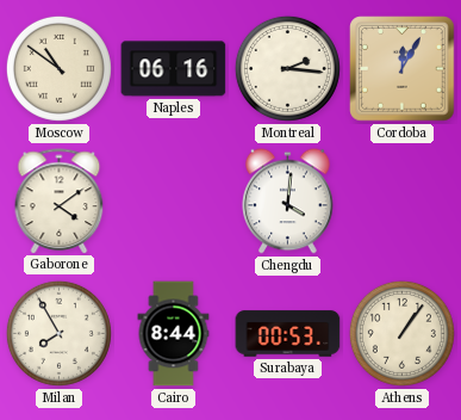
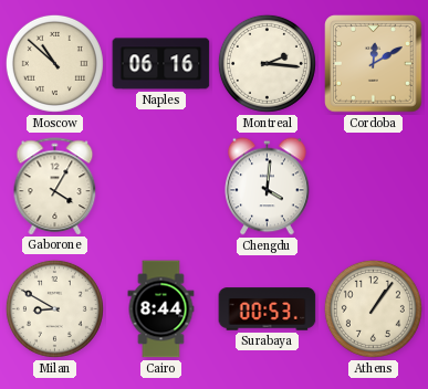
Moscow: 10:51 -> 10:52 (54, 63)
Cordoba: 12:05 -> 12:10 (374, 64)
Gaborone: 4:09 -> 4:05 (55, 186)
Milan: 7:55 -> 8:50 (54, 308)
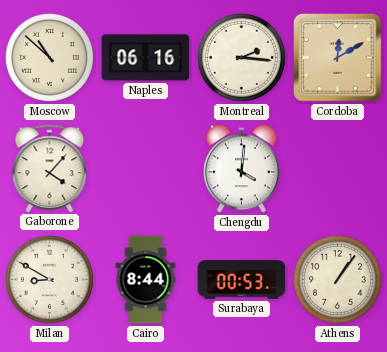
Gaborone: 4:05 -> 4:07 (50, 168)
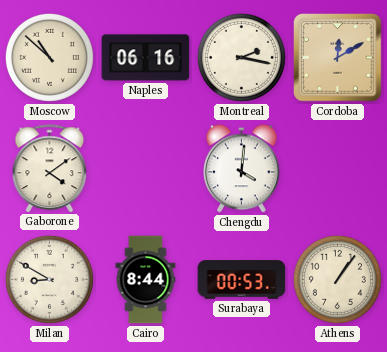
Montreal: 2:16 -> 2:17 (241, 57)
Gaborone: 4:07 -> 4:09 (50, 168)
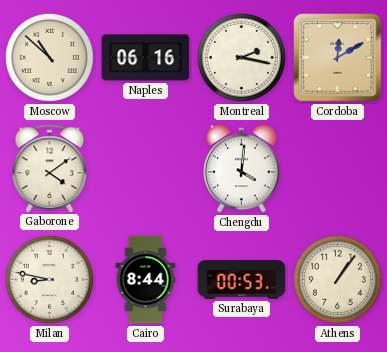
Milan: 8:50 -> 8:47 (49, 279)
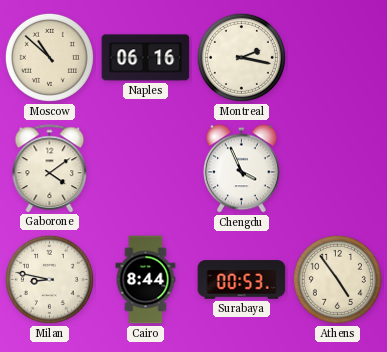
Cordoba: 12:10 -> none (338, 58)
Chengdu: 4:01 -> 3:56 (242, 169)
Athens: 1:06 -> 4:54 (337, 279)
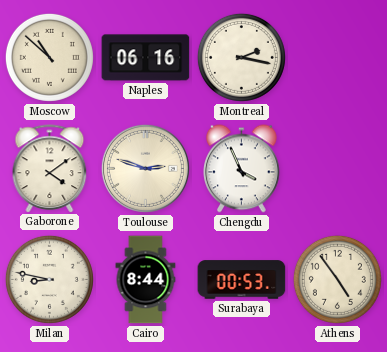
Toulouse: none -> 2:48 (145, 168)
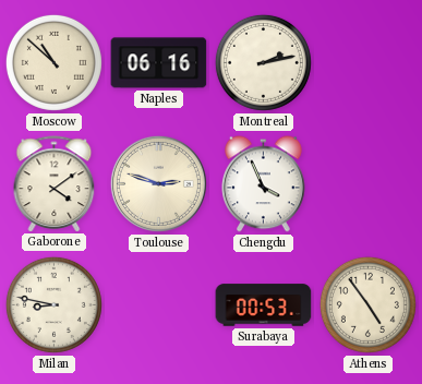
Montreal: 2:17 -> 2:13 (263, 62)
Cairo: 8:44 -> none (146, 280)
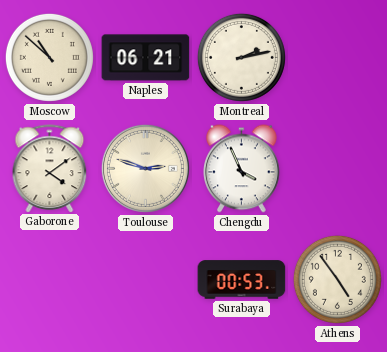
Naples: 06:16 -> 06:21 (146, 58)
Milan: 8:47 -> none (53, 304)
